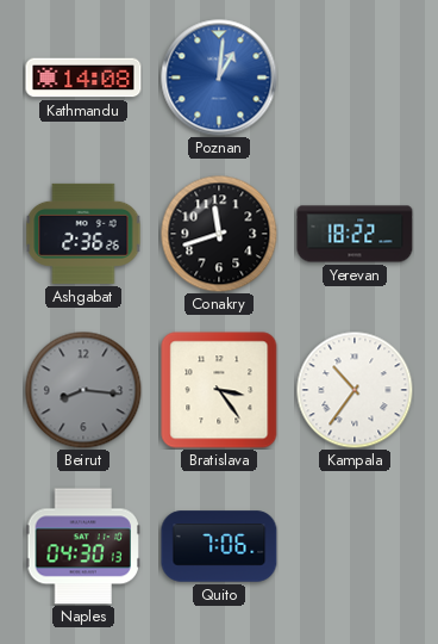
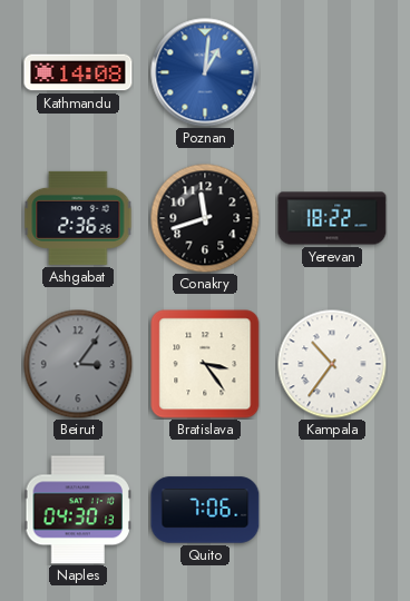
Beirut: 8:16 -> 3:06 (78, 364)
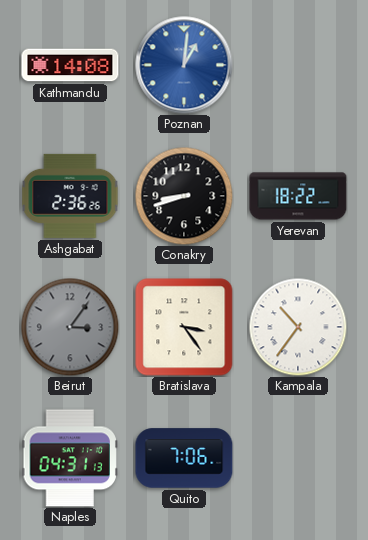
Conakry: 11:42 -> 8:42 (184, 196)
Naples: 04:30 -> 04:31 (69, 458)
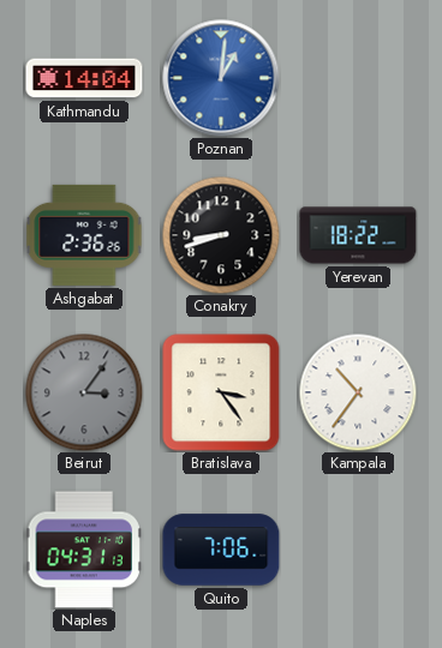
Kathmandu: 14:08 -> 14:04 (84, 78)
